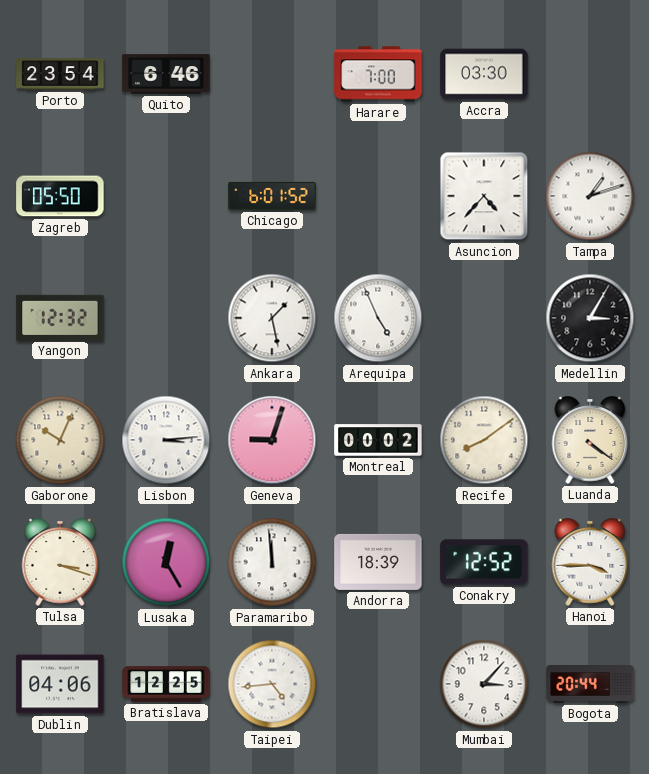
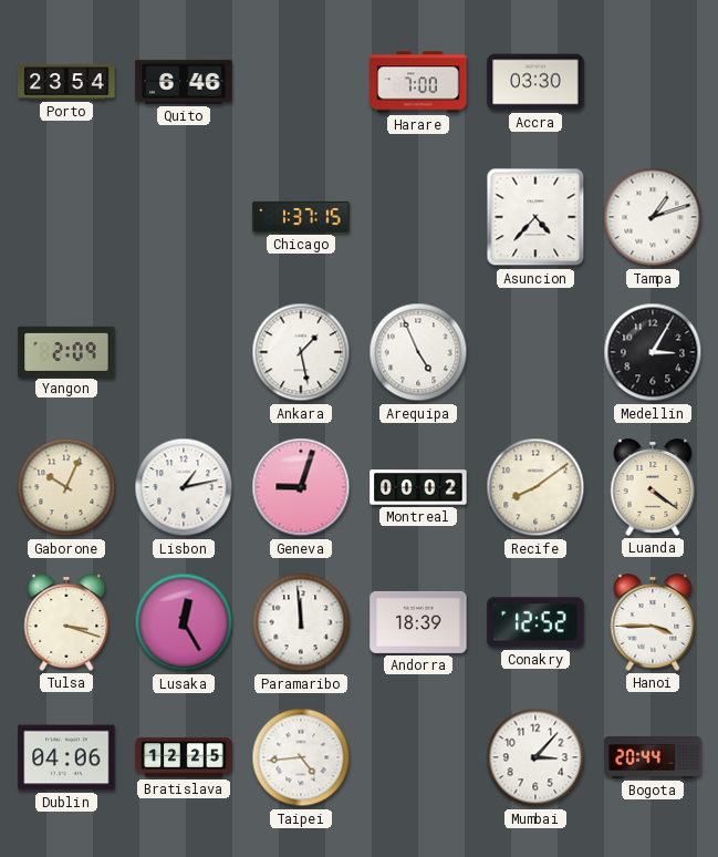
Zagreb: 05:50 -> none (60, 196)
Chicago: 6:01 -> 1:37 (301, 217)
Yangon: 12:32 -> 2:09 (66, 351)
Lisbon: 3:14 -> 1:13 (184, 487)
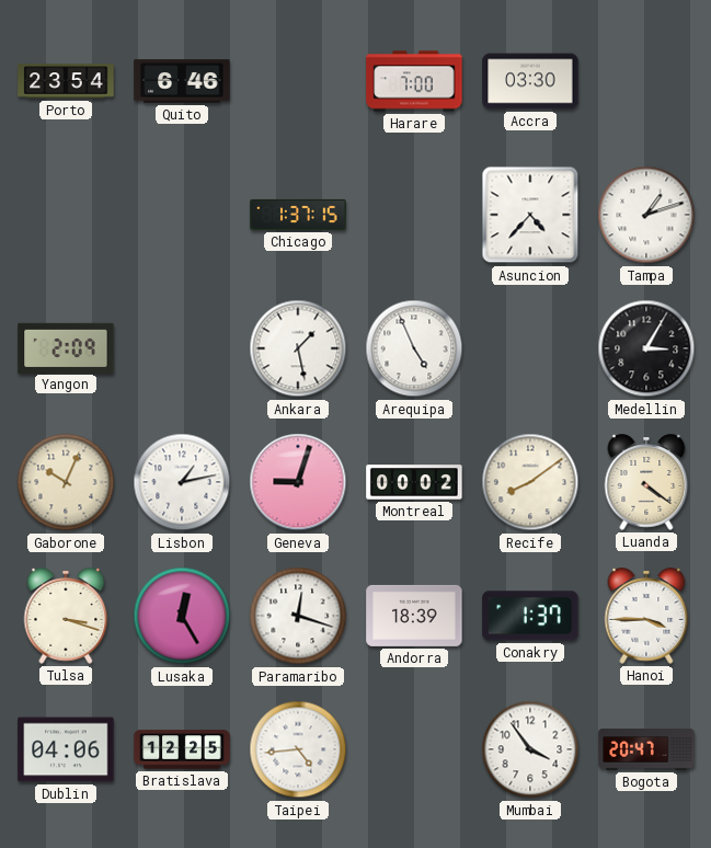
Paramaribo: 11:59 -> 12:18 (298, 616)
Conakry: 12:52 -> 1:37 (530, 616)
Mumbai: 3:07 -> 3:54 (530, 749)
Bogota: 20:44 -> 20:47 (646, 750)
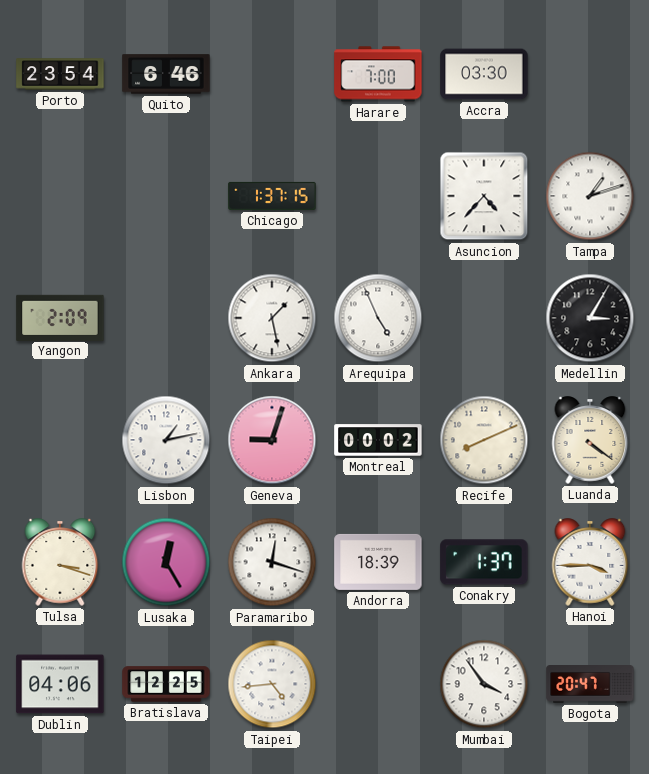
Gaborone: 10:04 -> none (66, 482)
Recife: 8:09 -> 8:11 (484, 440)
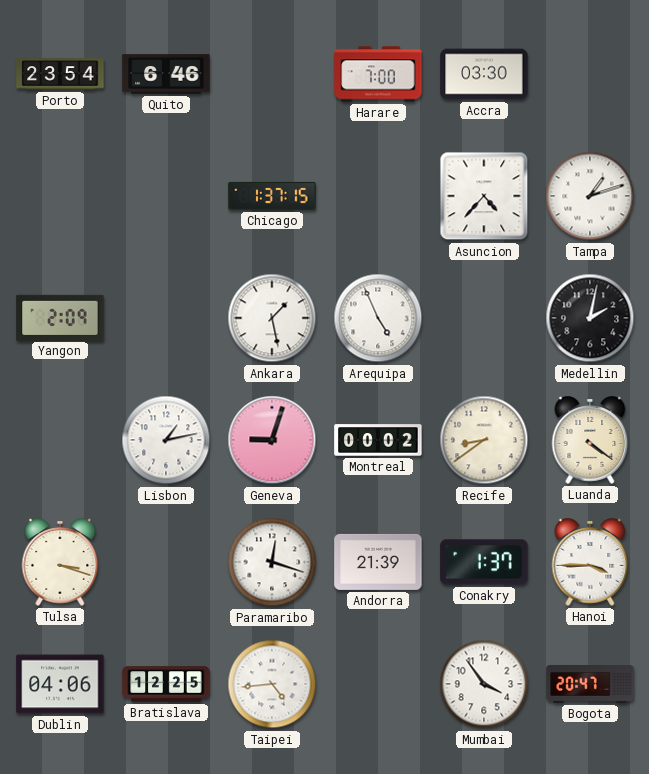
Medellin: 3:05 -> 2:02 (590, 318)
Recife: 8:11 -> 8:39 (484, 440)
Lusaka: 12:25 -> none (166, 562)
Andorra: 18:39 -> 21:39 (378, 562)
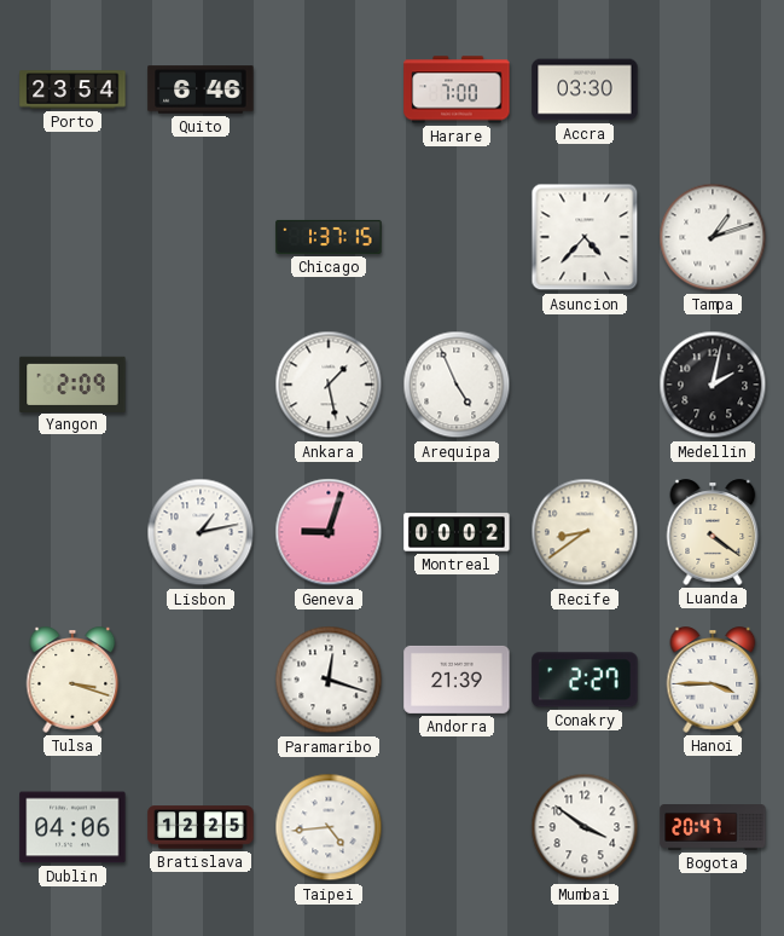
Conakry: 1:37 -> 2:27 (585, 680)
Mumbai: 3:54 -> 3:51 (585, 827)
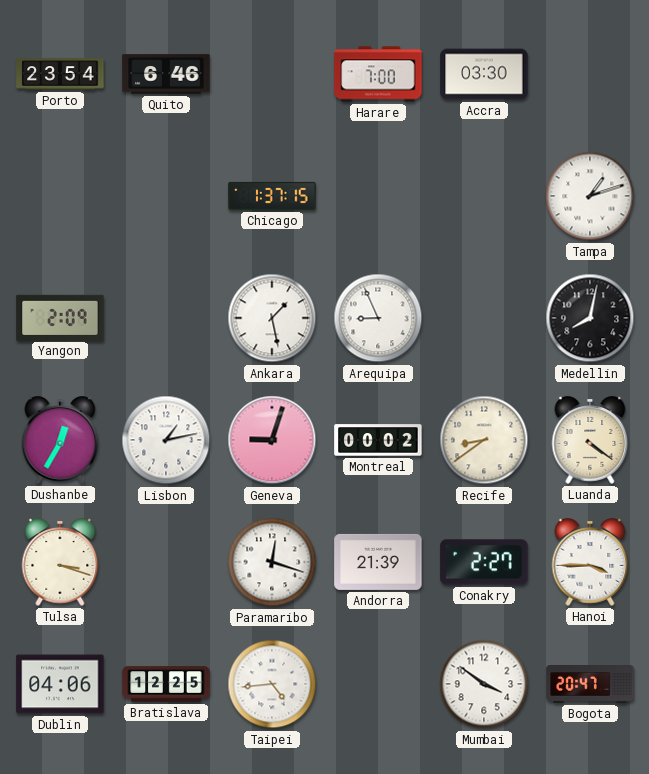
Asuncion: 4:37 -> none (585, 237)
Arequipa: 4:56 -> 8:56 (378, 318)
Medellin: 2:02 -> 8:02 (590, 318)
Dushanbe: none -> 12:35 (60, 440)
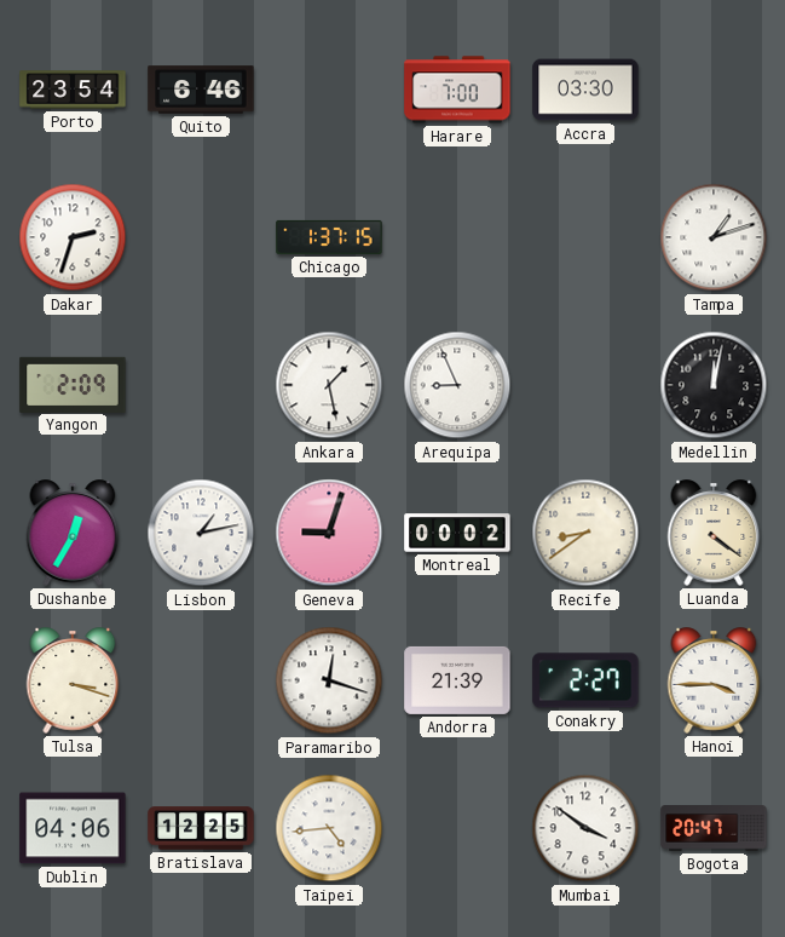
Dakar: none -> 2:33 (73, 237)
Medellin: 8:02 -> 12:02 (714, 385)
